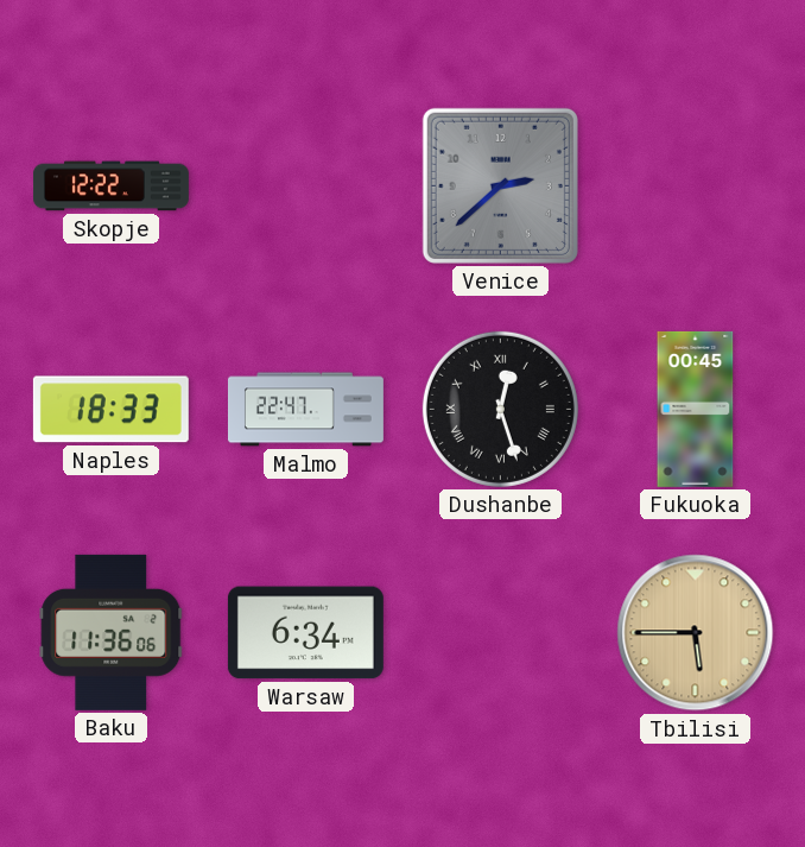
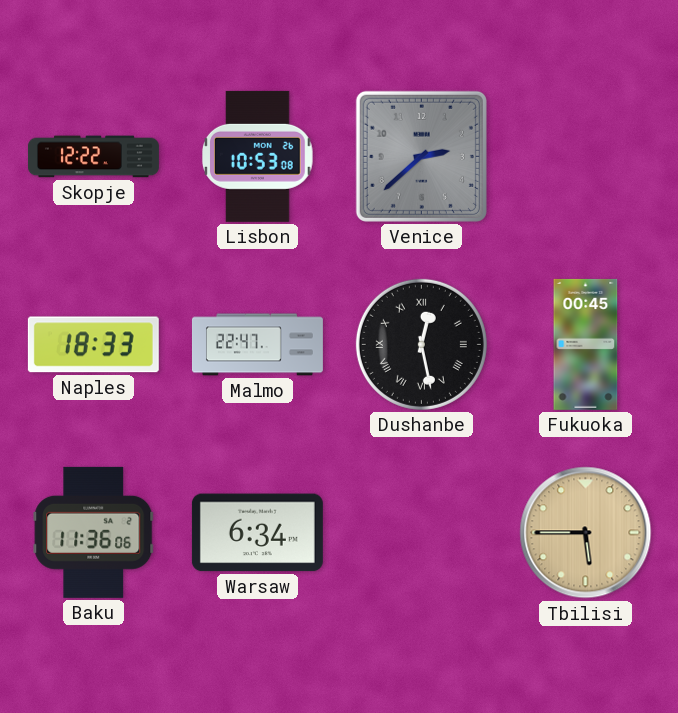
Lisbon: none -> 10:53 (258, 156)
Dushanbe: 12:27 -> 12:28 (421, 344)
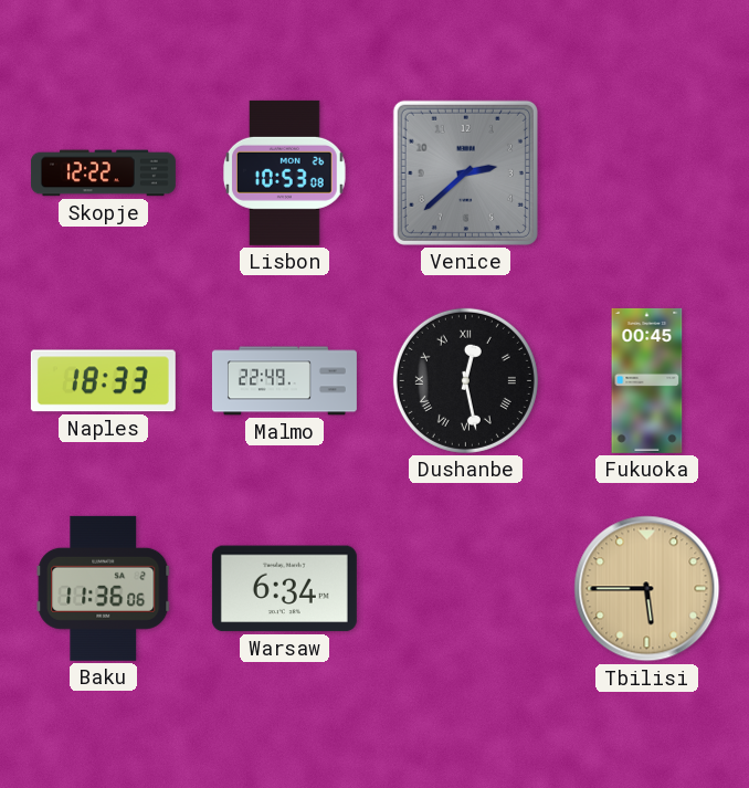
Malmo: 22:47 -> 22:49 (284, 381)
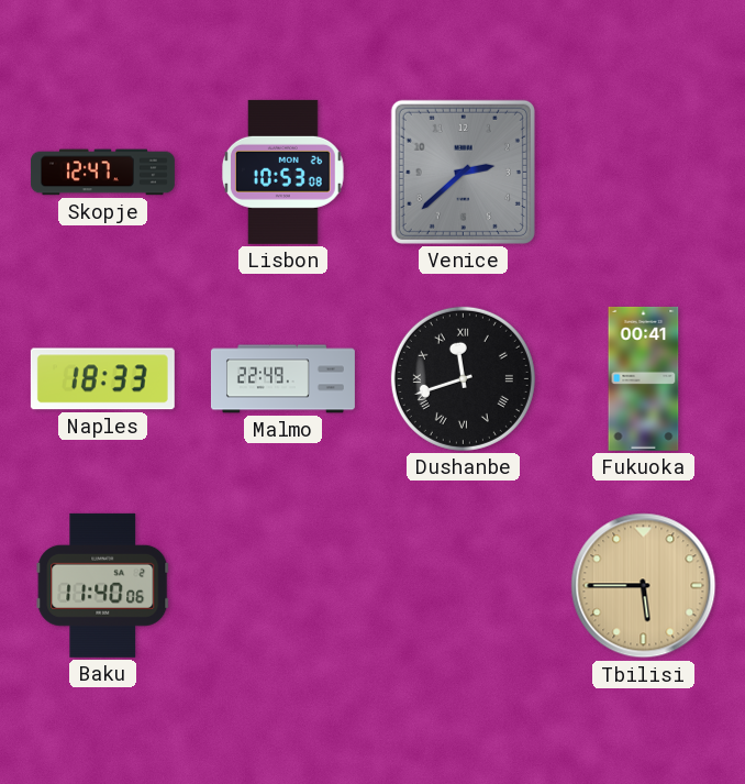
Skopje: 12:22 -> 12:47 (102, 173)
Dushanbe: 12:28 -> 11:42 (463, 378)
Fukuoka: 00:45 -> 00:41 (644, 378)
Baku: 11:36 -> 11:40 (103, 585)
Warsaw: 6:34 -> none (284, 589)
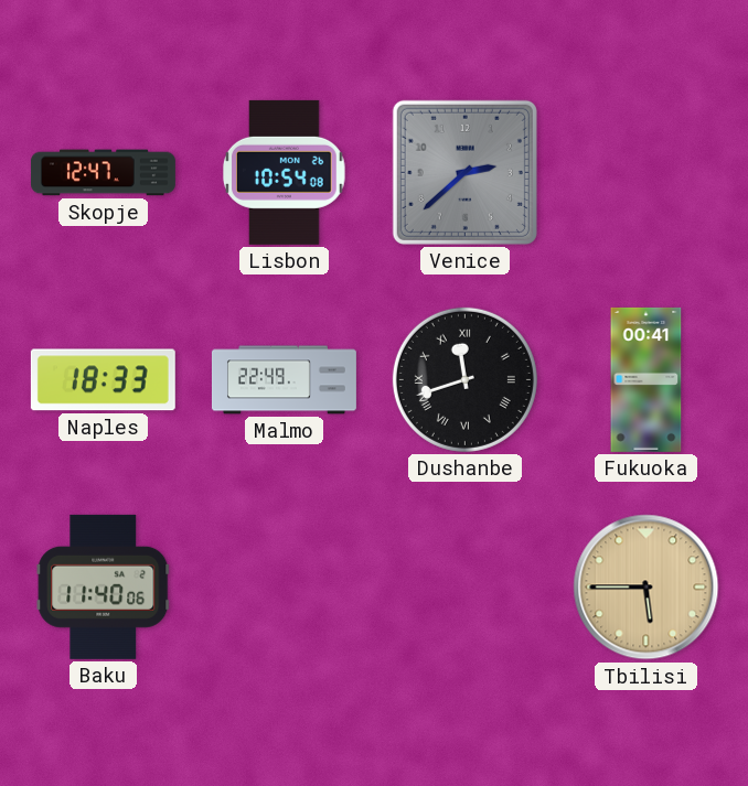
Lisbon: 10:53 -> 10:54 (285, 172)
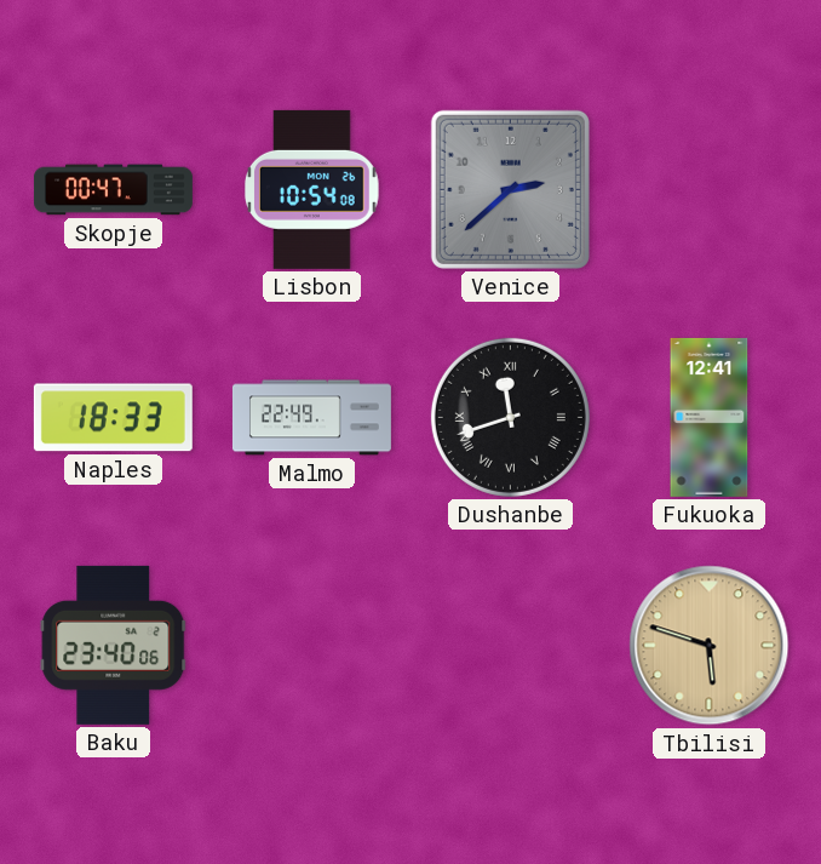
Skopje: 12:47 -> 00:47 (113, 190)
Fukuoka: 00:41 -> 12:41 (710, 417)
Baku: 11:40 -> 23:40 (114, 645)
Tbilisi: 5:45 -> 5:48 (710, 646)
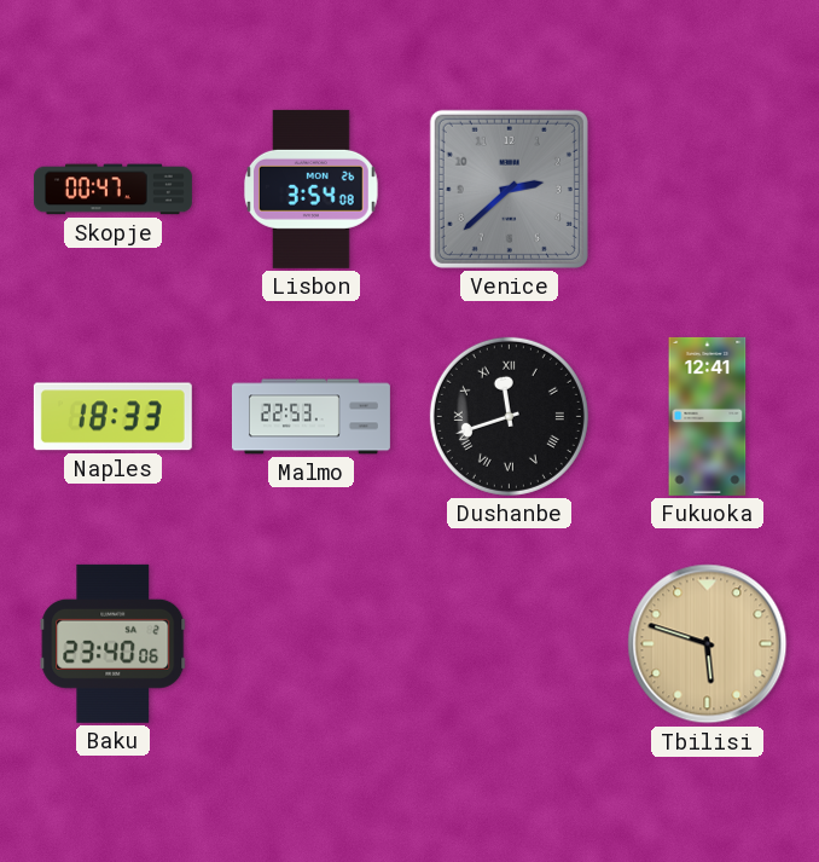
Lisbon: 10:54 -> 3:54 (312, 189)
Malmo: 22:49 -> 22:53 (310, 417)
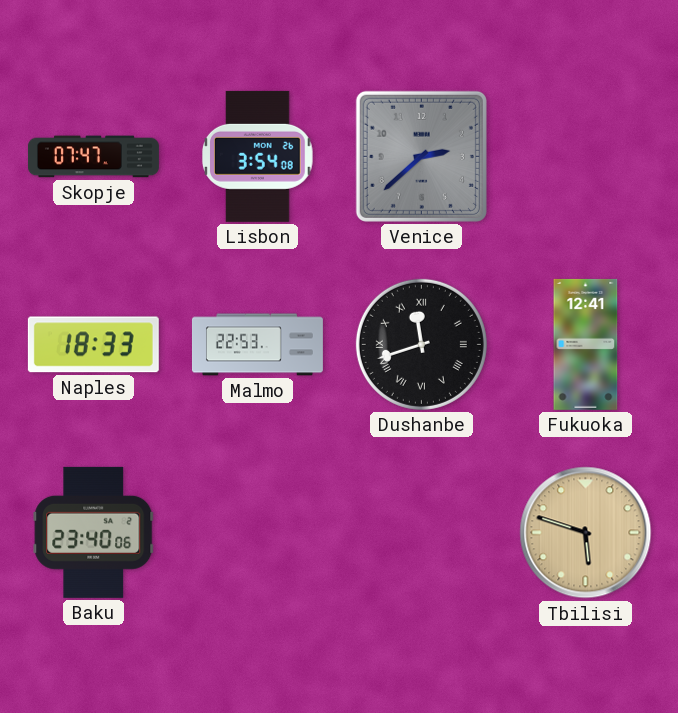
Skopje: 00:47 -> 07:47 (93, 157)
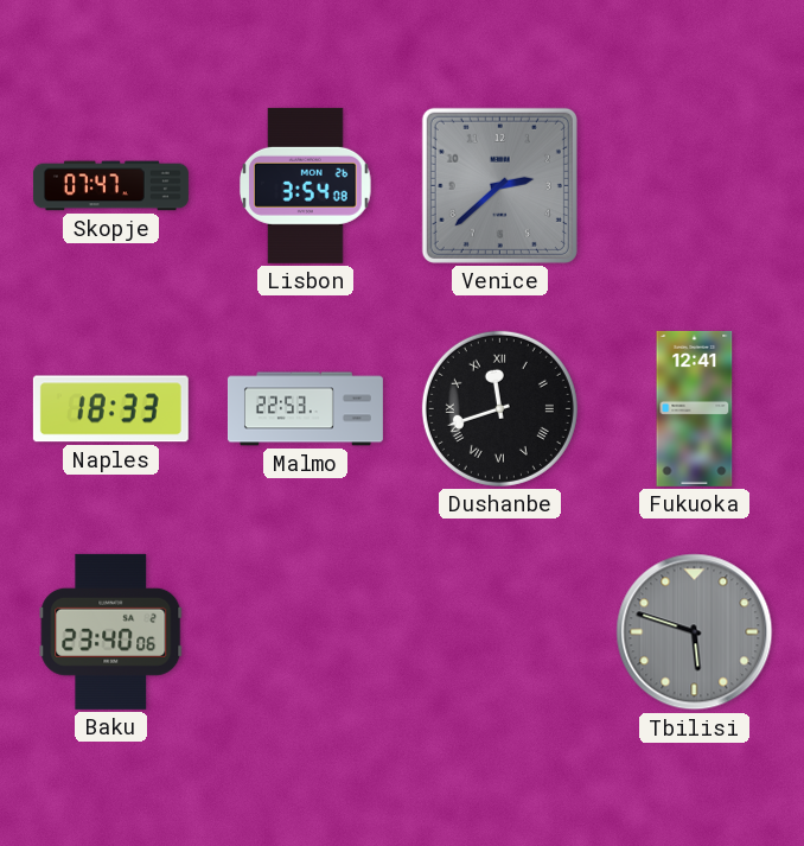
Tbilisi dial: champagne -> grey (695, 632)
